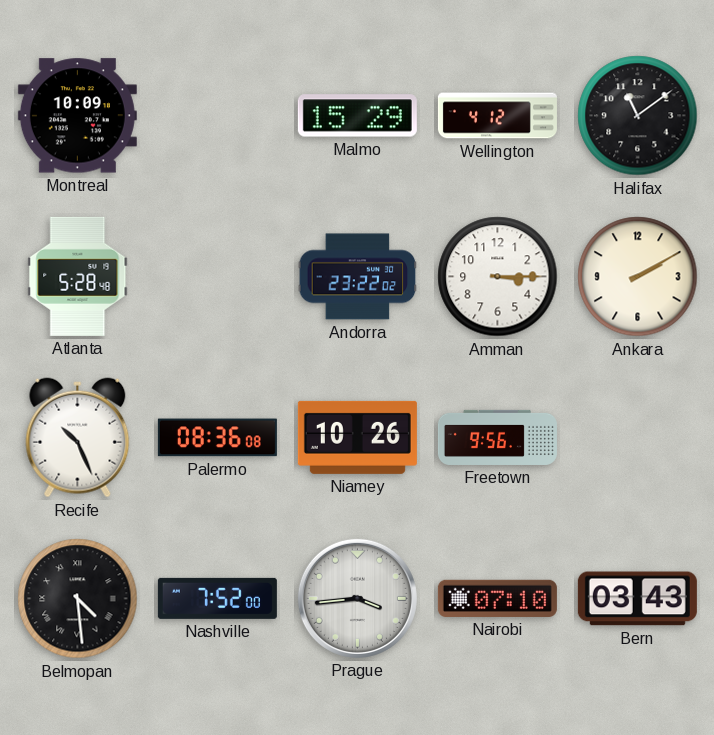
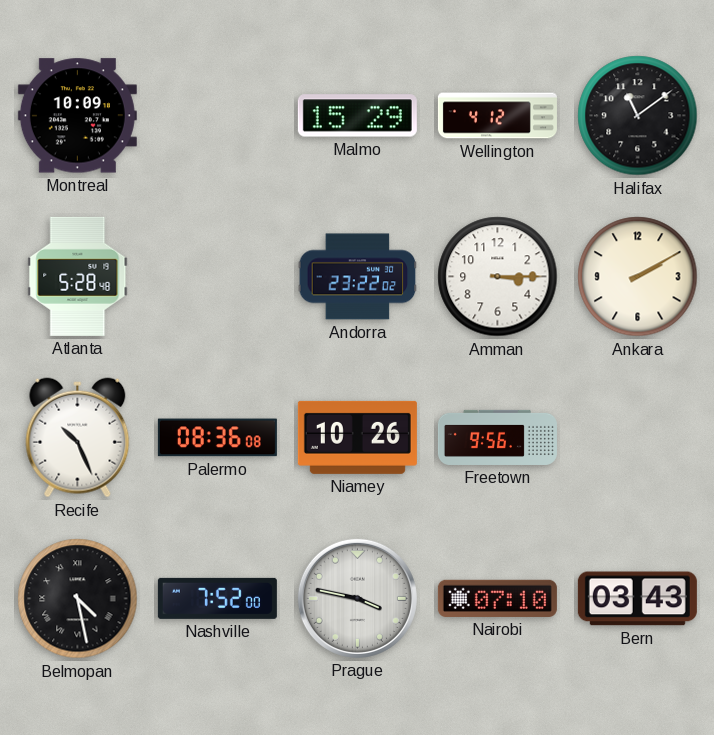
Belmopan: 4:29 -> 4:28 (78, 599)
Prague: 3:44 -> 3:47 (357, 598)
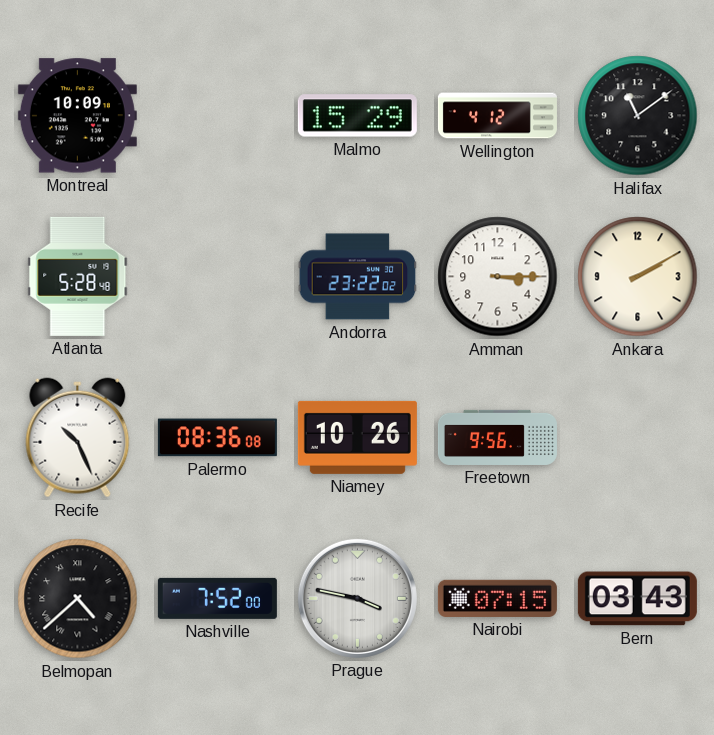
Belmopan: 4:28 -> 4:38 (78, 599)
Nairobi: 07:10 -> 07:15 (497, 598)
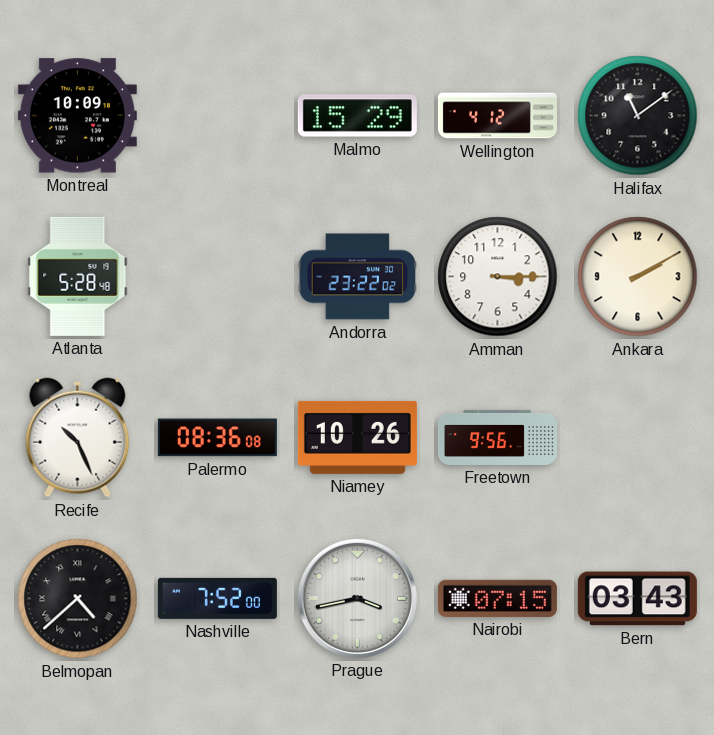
Prague: 3:47 -> 3:43 (357, 598)
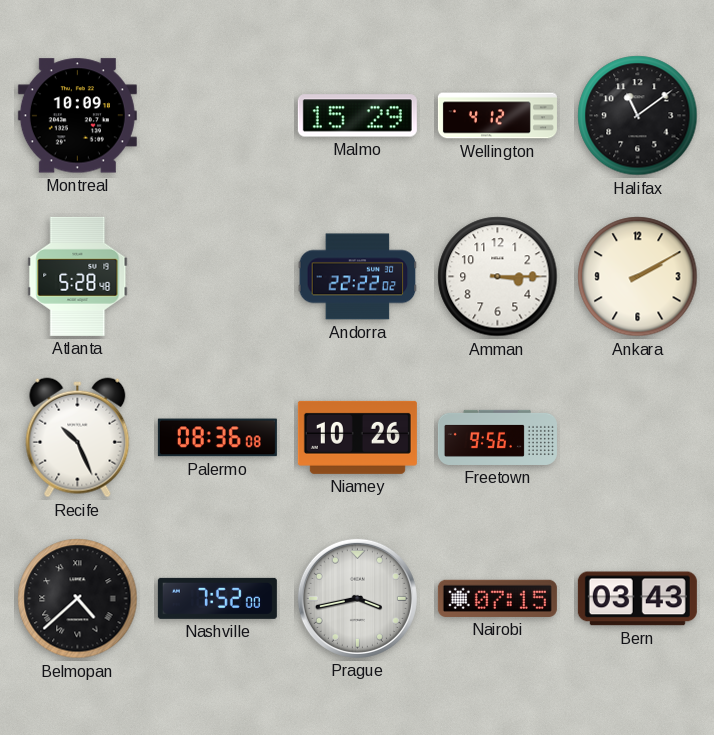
Andorra: 23:22 -> 22:22 (358, 277)
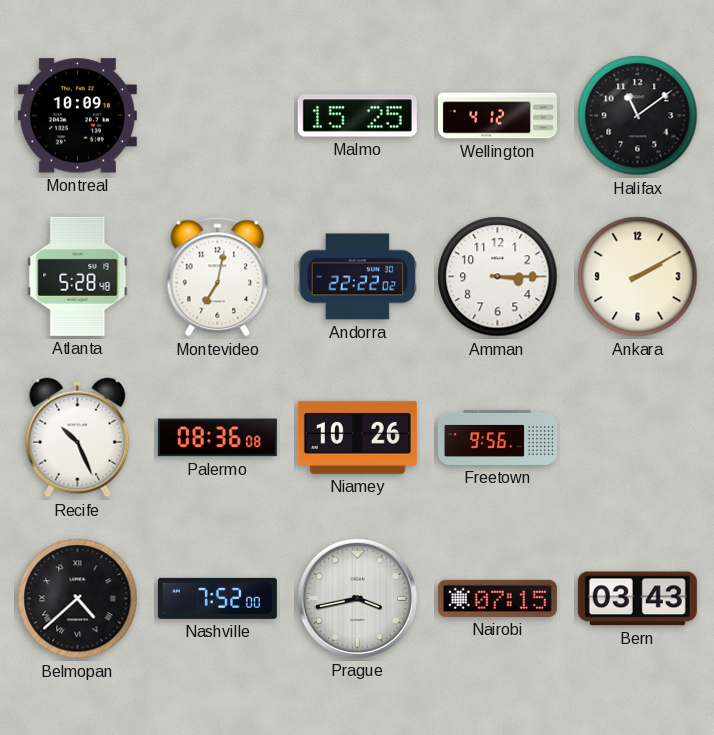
Malmo: 15:29 -> 15:25 (357, 116)
Montevideo: none -> 7:02 (218, 277)
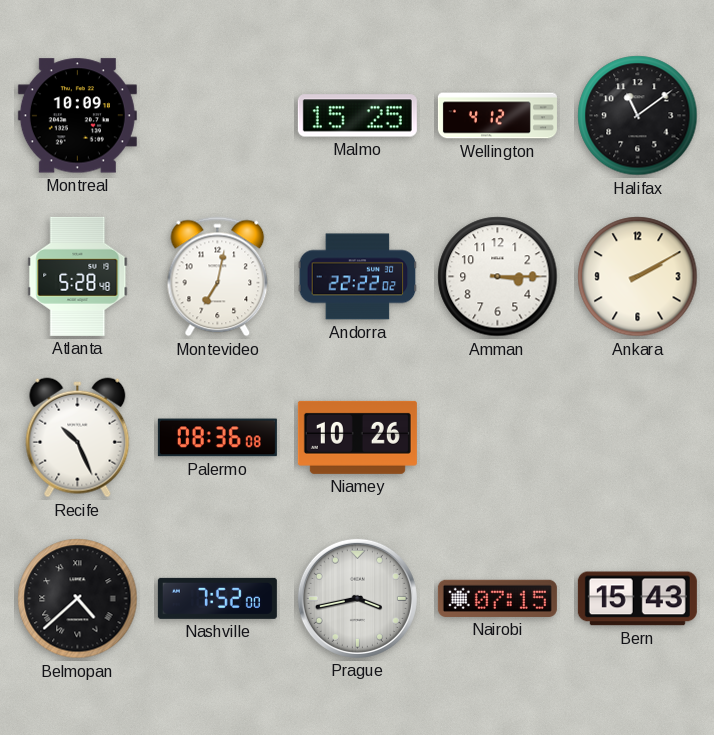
Freetown: 9:56 -> none (497, 437)
Bern: 03:43 -> 15:43 (637, 599)
